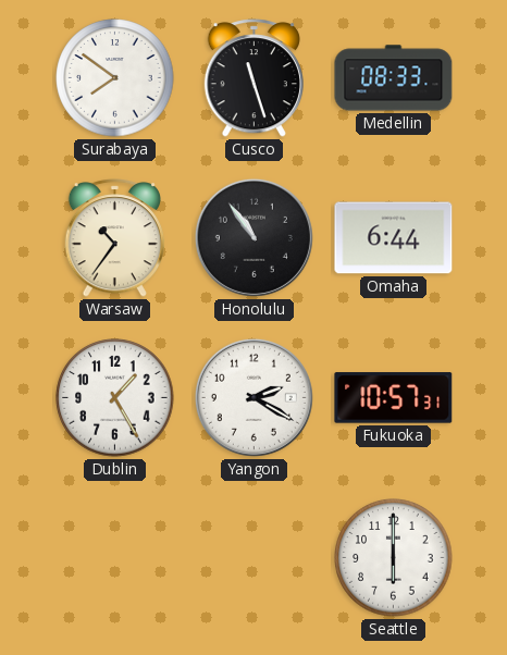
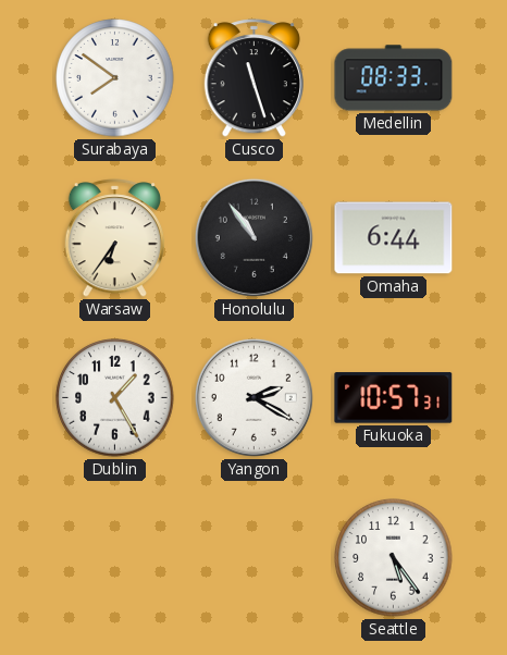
Warsaw: 10:36 -> 6:36 (114, 238)
Seattle: 6:00 -> 5:24 (394, 558)
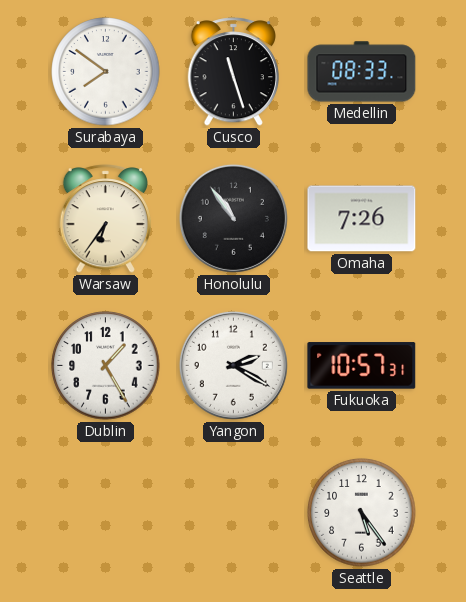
Omaha: 6:44 -> 7:26 (362, 219)
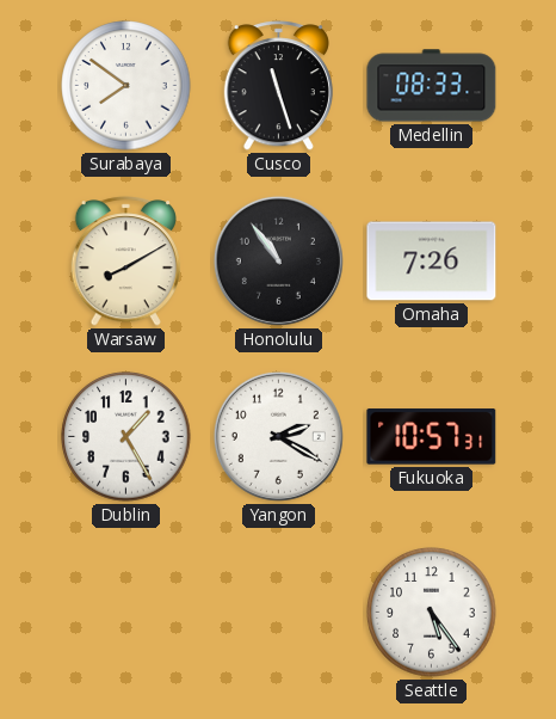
Warsaw: 6:36 -> 8:10 (125, 262)
